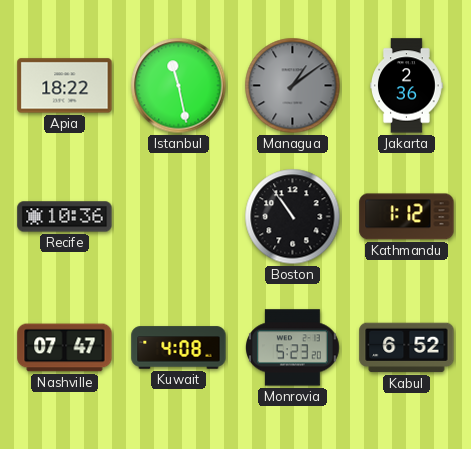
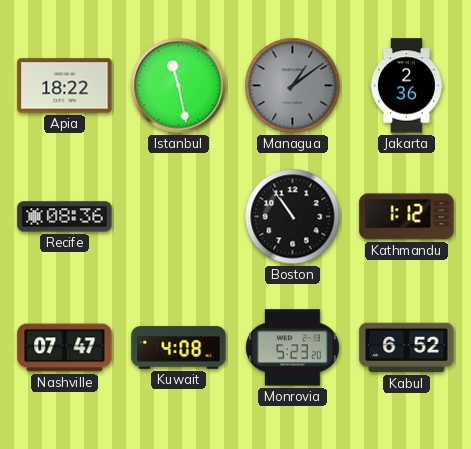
Recife: 10:36 -> 08:36 (65, 217)
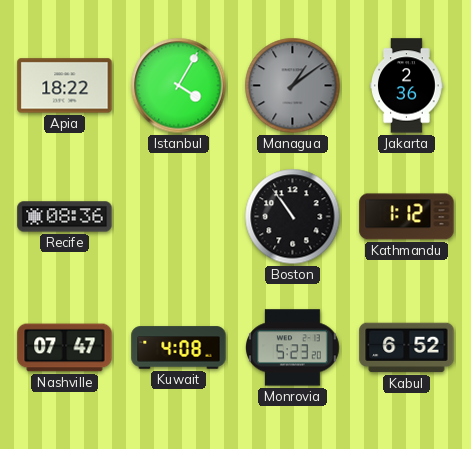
Istanbul: 11:28 -> 4:05 (179, 86)
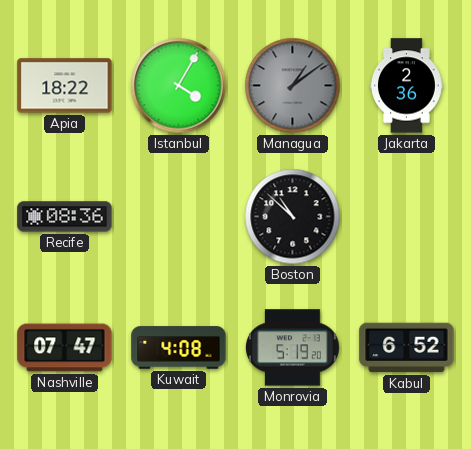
Boston: 10:54 -> 10:52 (293, 217)
Kathmandu: 1:12 -> none (407, 217)
Monrovia: 5:23 -> 5:19 (293, 348)
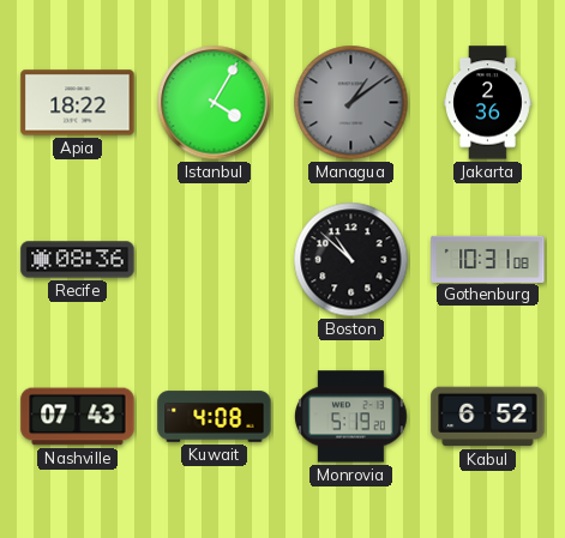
Gothenburg: none -> 10:31 (488, 259)
Nashville: 07:47 -> 07:43 (78, 417)
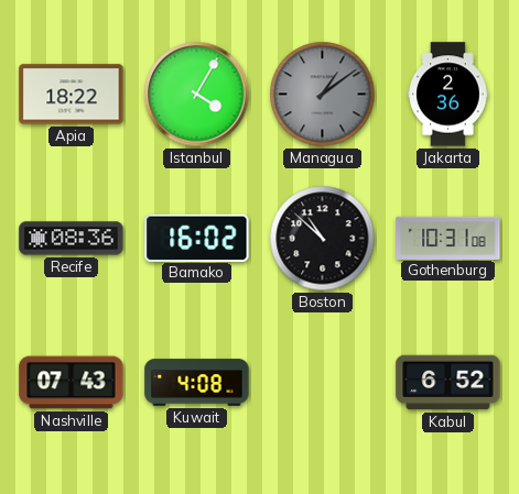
Bamako: none -> 16:02 (197, 238)
Monrovia: 5:19 -> none (351, 417)
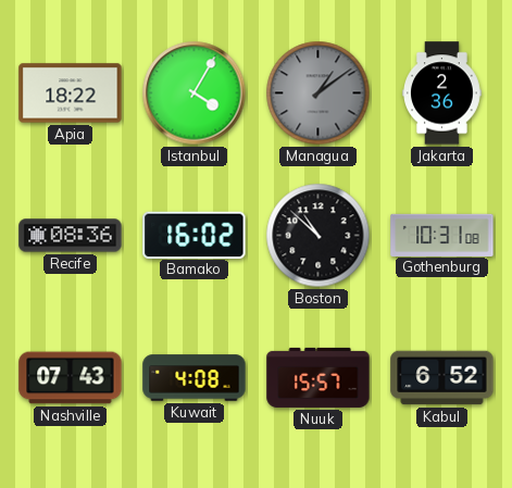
Nuuk: none -> 15:57 (319, 377)
